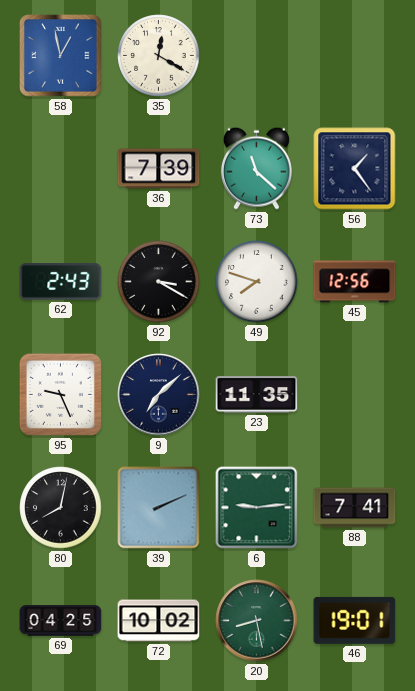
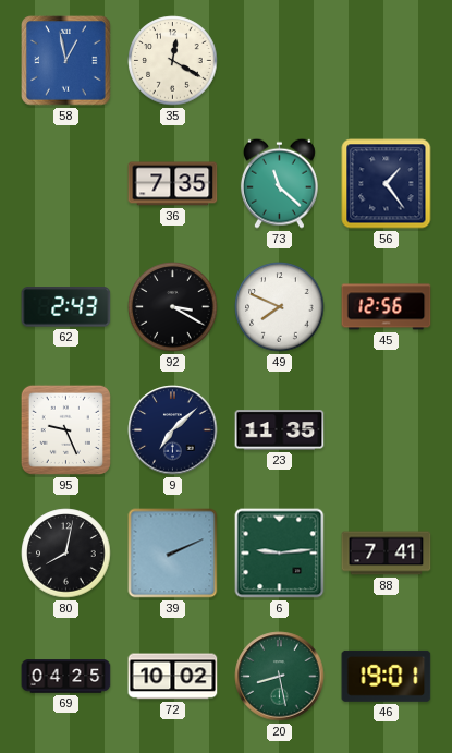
36: 7:39 -> 7:35 (173, 184)
49: 7:48 -> 7:49 (280, 307)
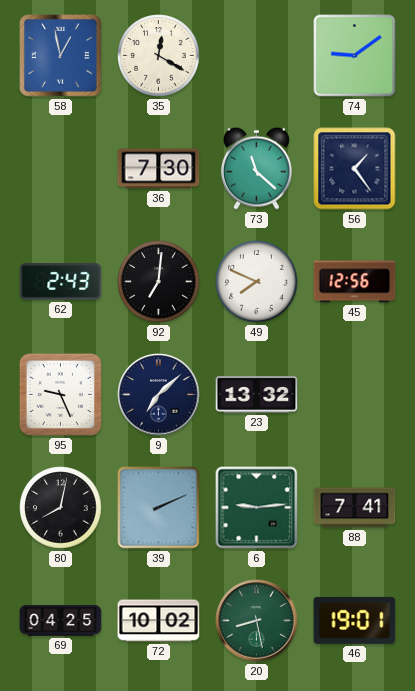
74: none -> 9:09 (355, 56)
36: 7:35 -> 7:30 (159, 169)
92: 3:20 -> 7:01 (159, 282)
23: 11:35 -> 13:32 (257, 395)
